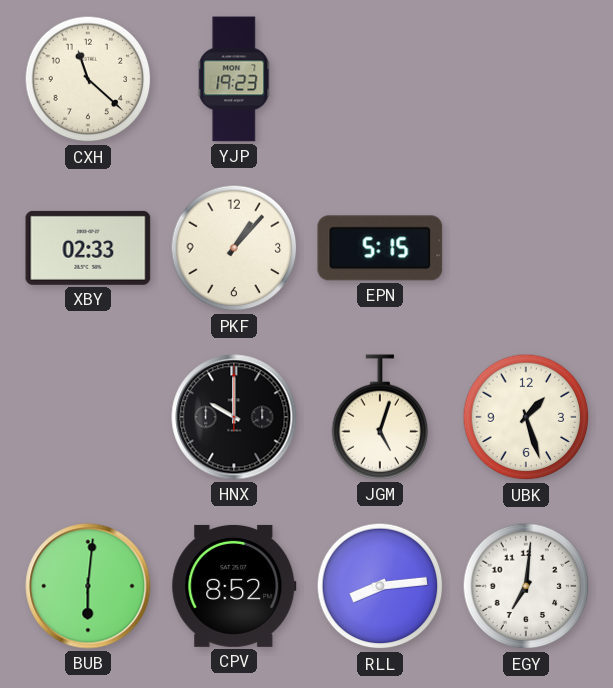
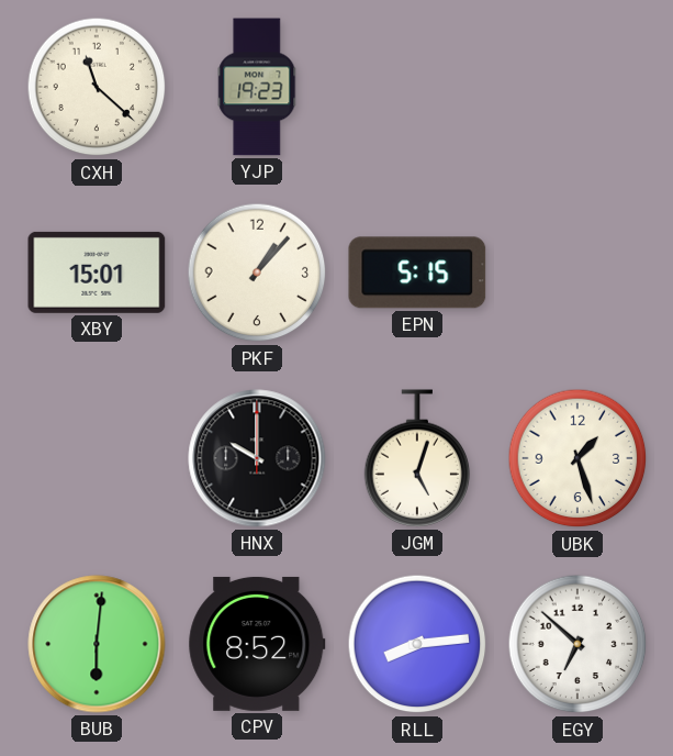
XBY: 02:33 -> 15:01 (97, 273)
EGY: 7:01 -> 6:52 (577, 644)
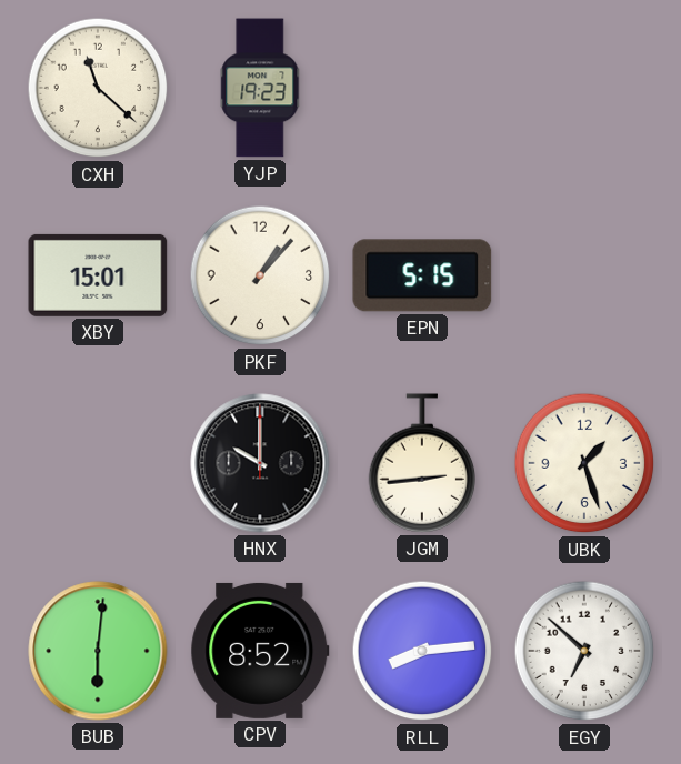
JGM: 5:03 -> 2:44 (422, 463)
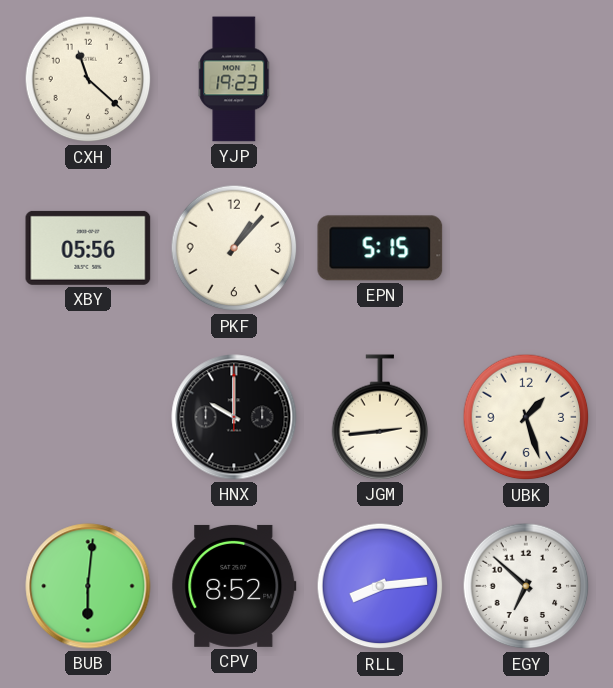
XBY: 15:01 -> 05:56 (88, 248)
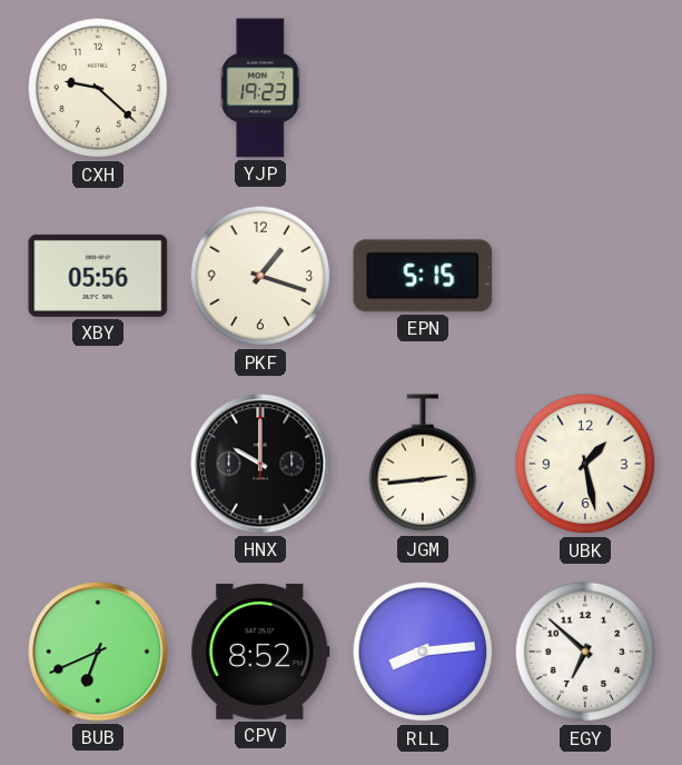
CXH: 11:22 -> 9:22 (98, 88)
PKF: 1:07 -> 1:18 (260, 276)
UBK: 1:27 -> 1:28 (585, 464)
BUB: 6:01 -> 6:41 (98, 652)
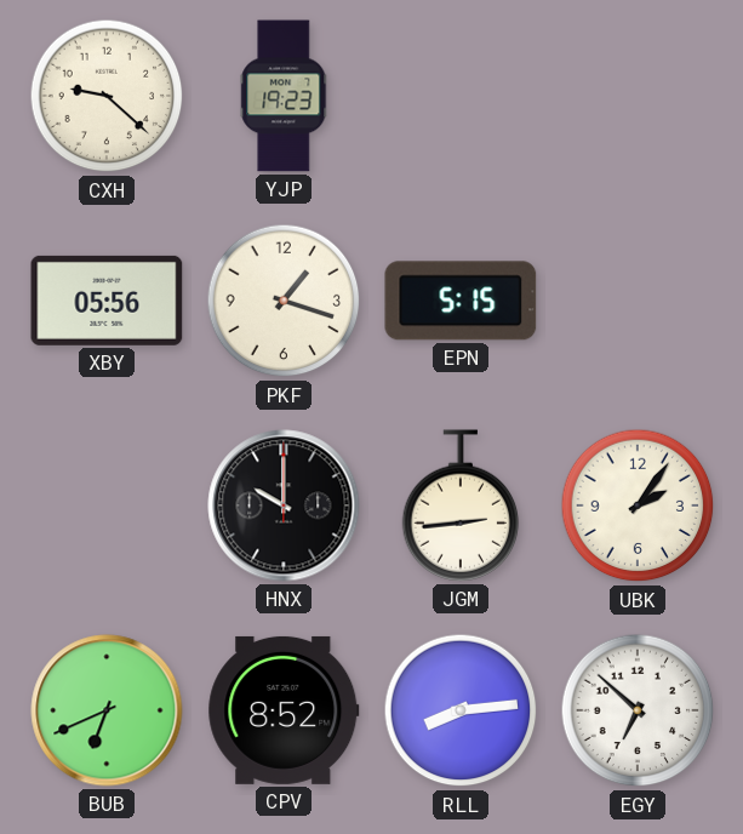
UBK: 1:28 -> 2:06 (638, 505)
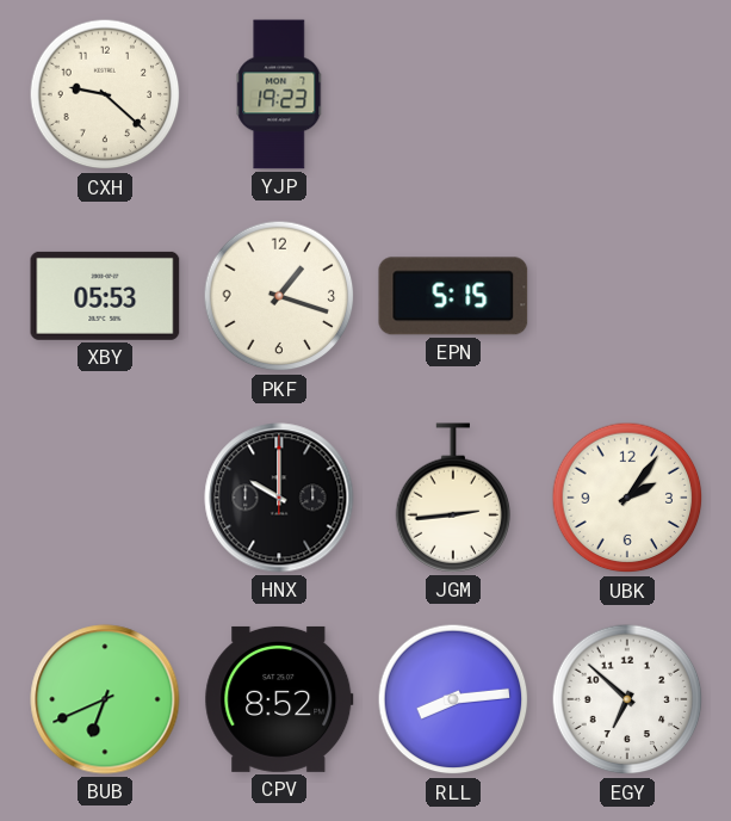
XBY: 05:56 -> 05:53 (105, 296)
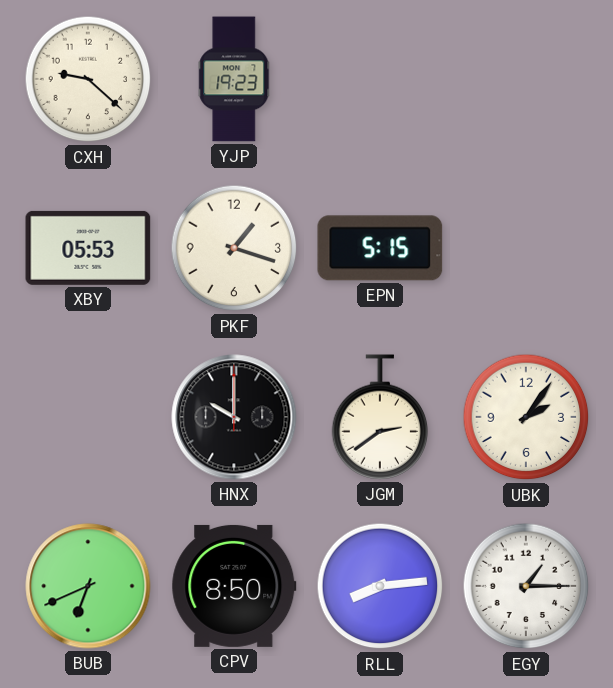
JGM: 2:44 -> 2:39 (380, 417)
CPV: 8:52 -> 8:50 (234, 586)
EGY: 6:52 -> 1:15 (526, 586)
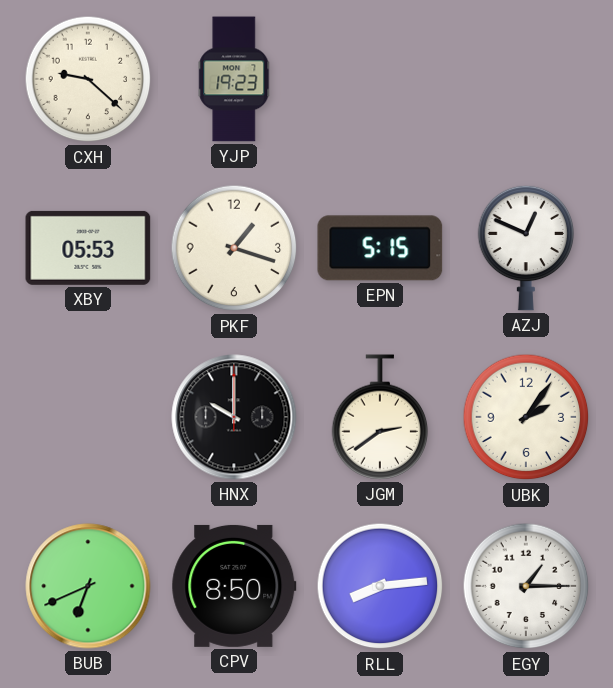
AZJ: none -> 12:49 (526, 248)
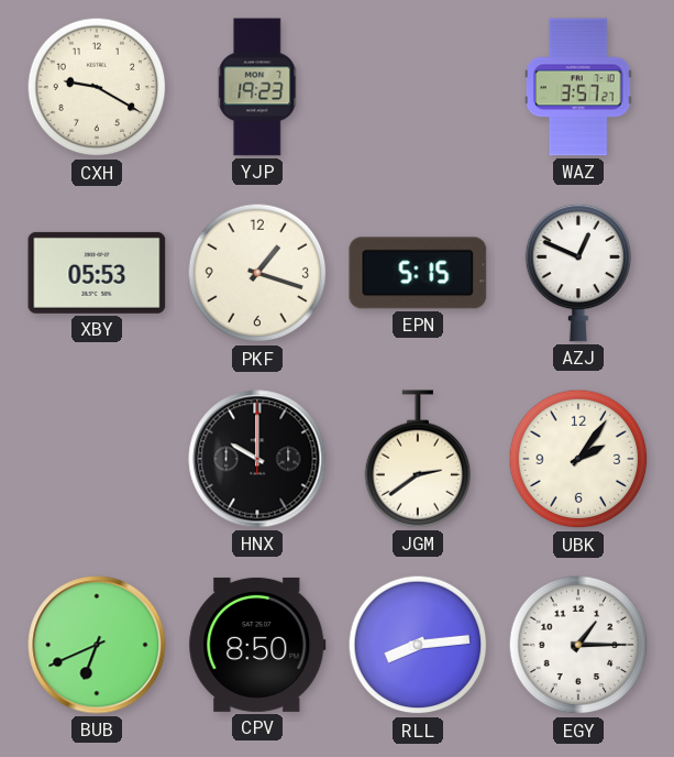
CXH: 9:22 -> 9:20 (97, 87)
WAZ: none -> 3:57 (578, 87)
